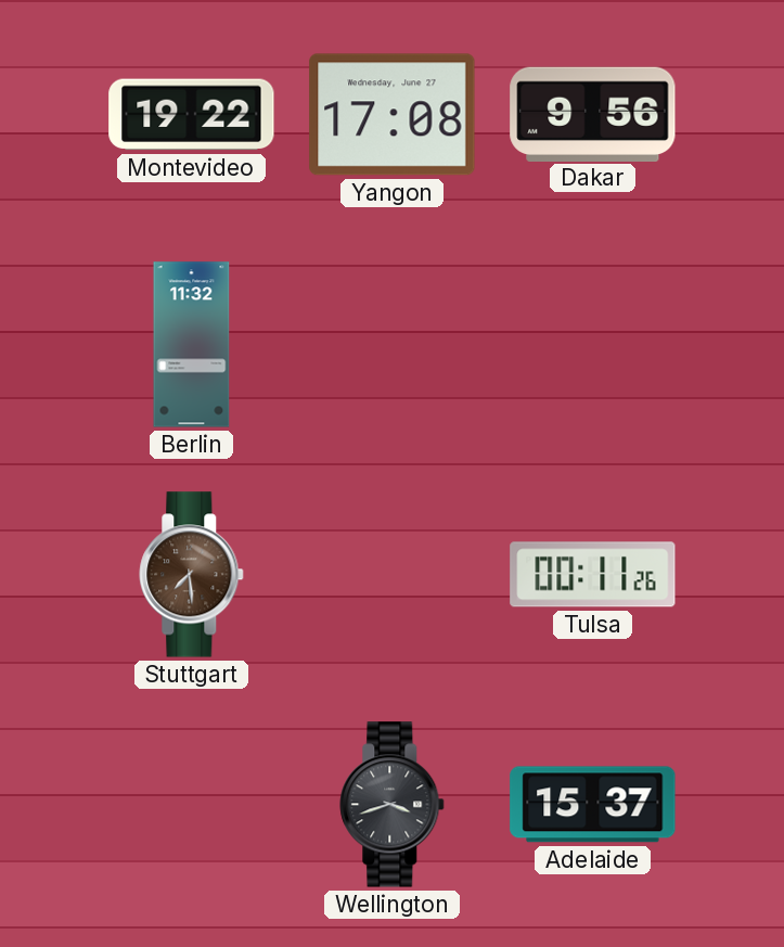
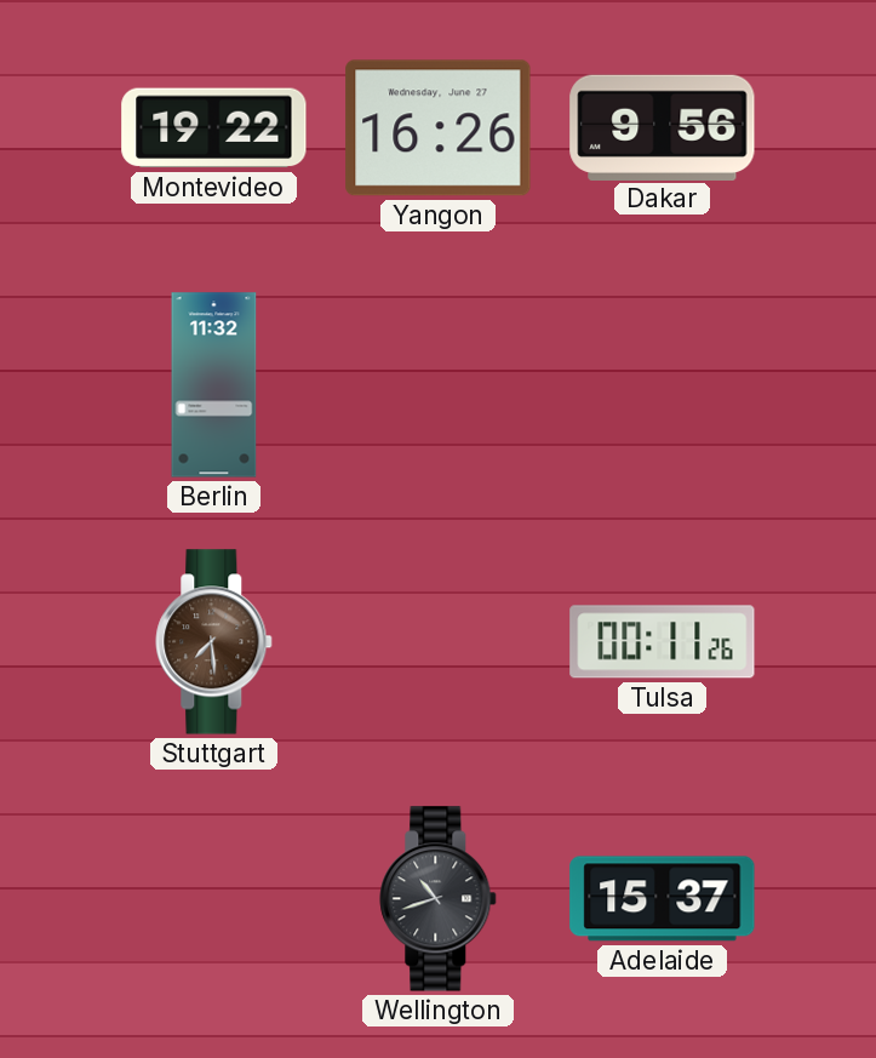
Yangon: 17:08 -> 16:26 (439, 128)
Wellington: 3:42 -> 10:42 (439, 899)
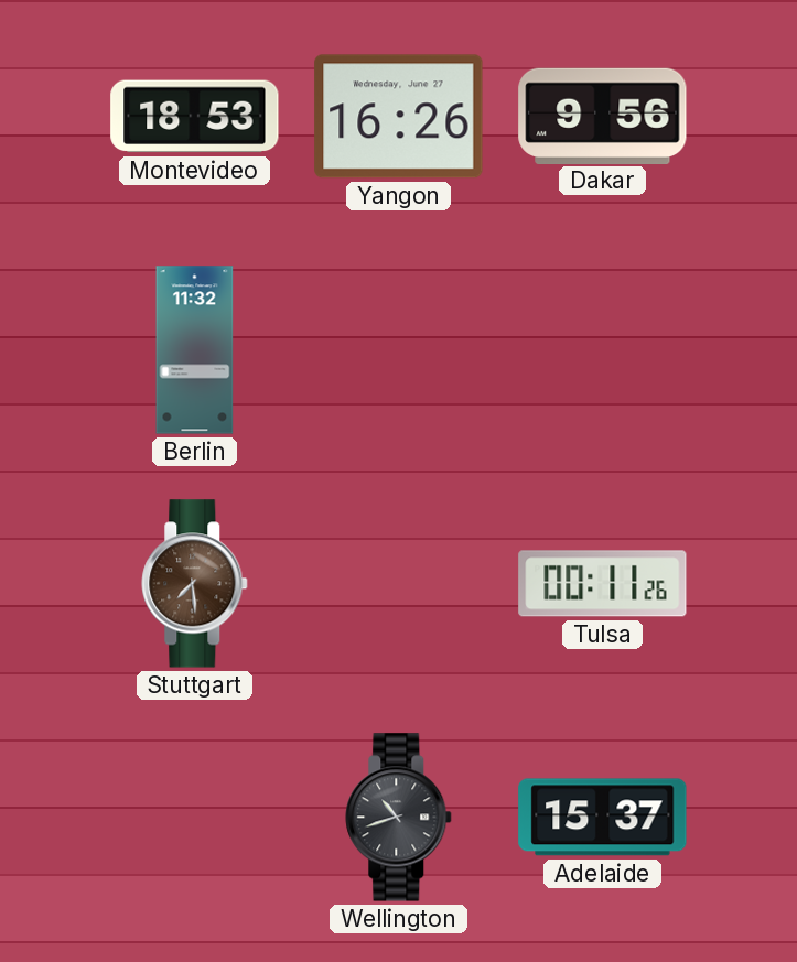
Montevideo: 19:22 -> 18:53 (195, 117)
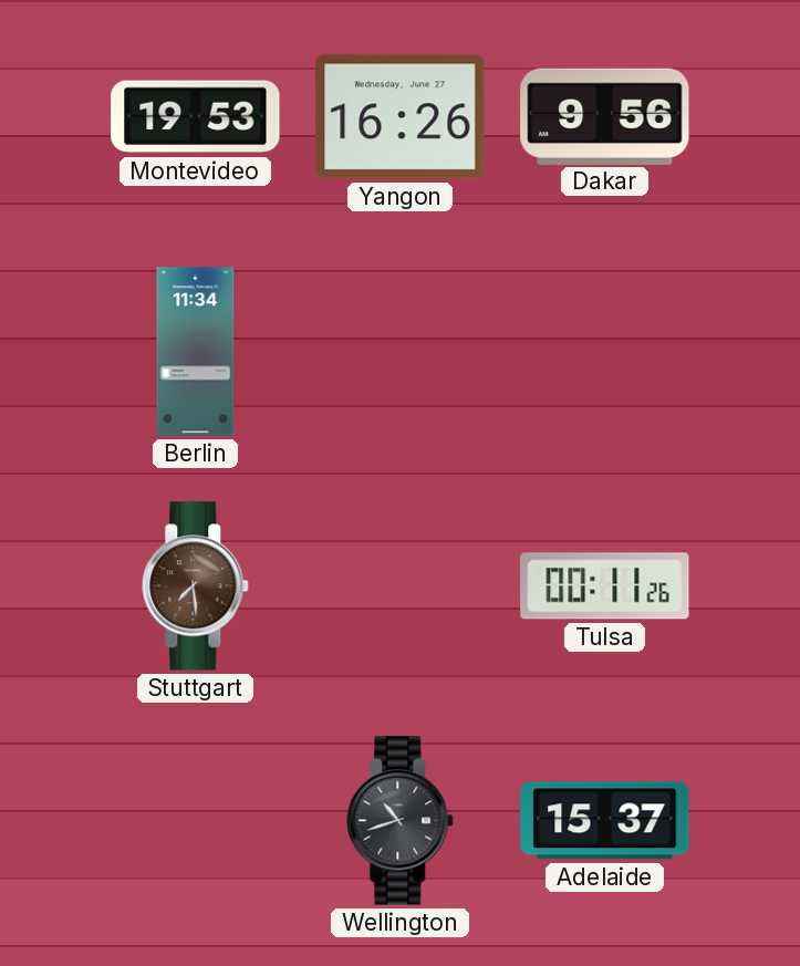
Montevideo: 18:53 -> 19:53 (196, 117)
Berlin: 11:32 -> 11:34 (196, 352)
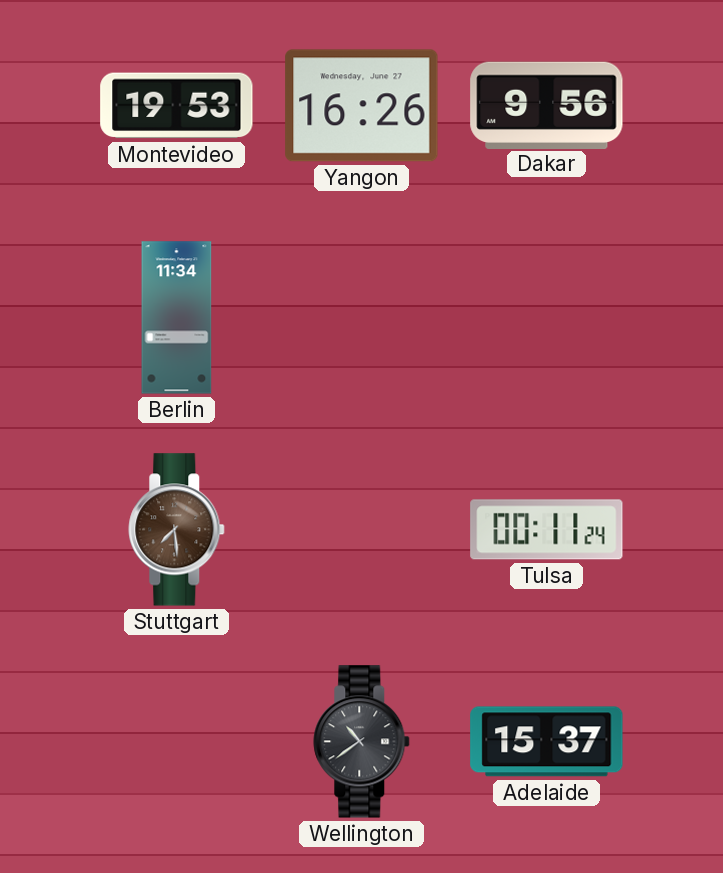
Tulsa: 00:11:26 -> 00:11:24 (547, 530)
Wellington: 10:42 -> 10:39 (362, 742)
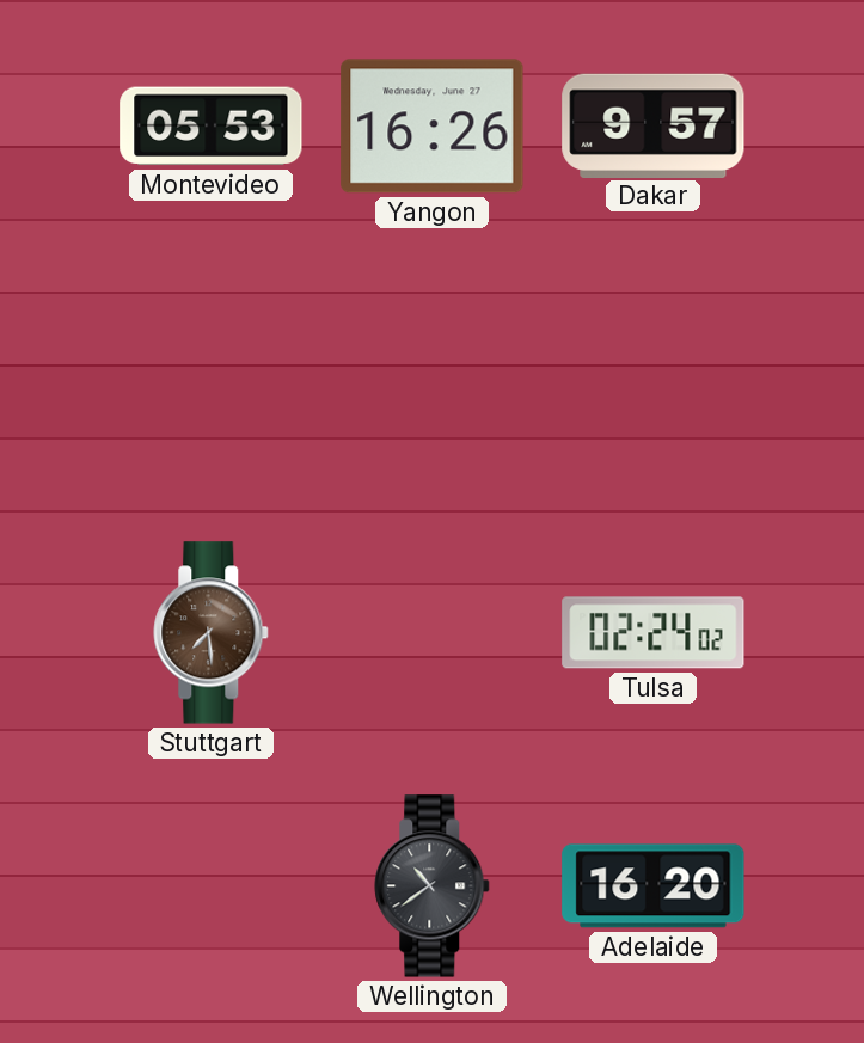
Montevideo: 19:53 -> 05:53 (212, 127)
Dakar: 9:56 -> 9:57 (654, 125)
Berlin: 11:34 -> none (177, 318)
Tulsa: 00:11 -> 02:24 (654, 633)
Adelaide: 15:37 -> 16:20 (654, 886)
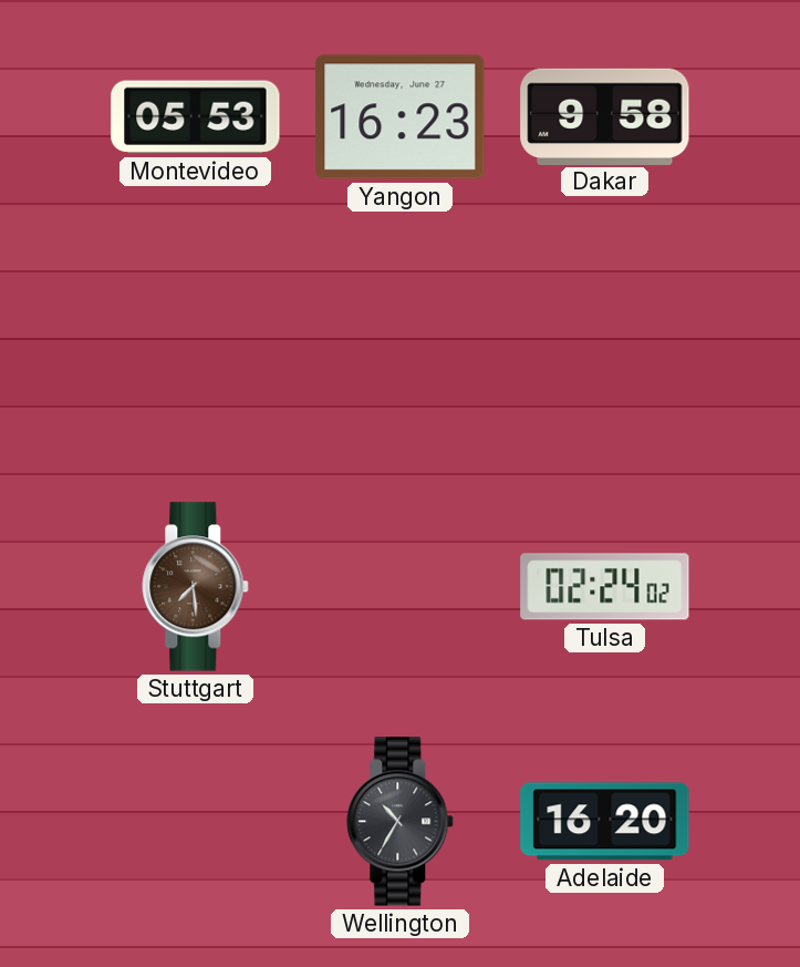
Yangon: 16:26 -> 16:23 (401, 117)
Dakar: 9:57 -> 9:58 (605, 116)
Wellington: 10:39 -> 10:35 (401, 822)
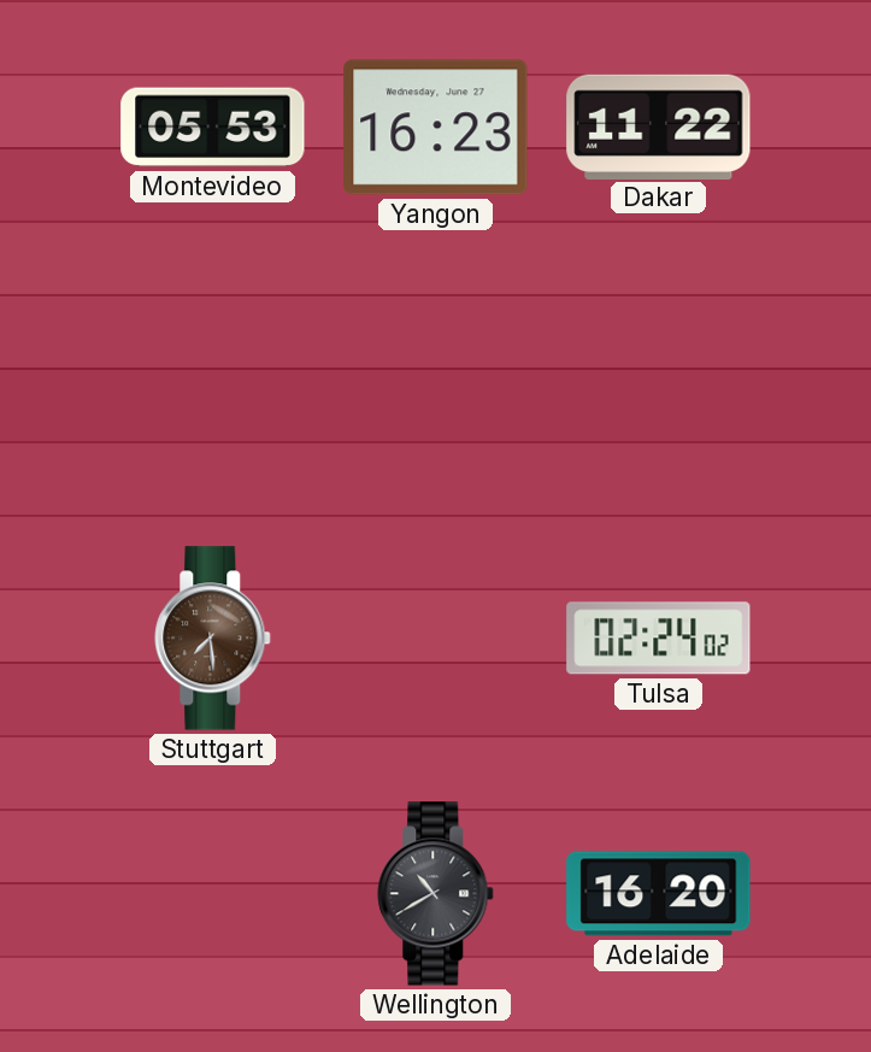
Dakar: 9:58 -> 11:22 (659, 127)
Wellington: 10:35 -> 10:40 (436, 894)
